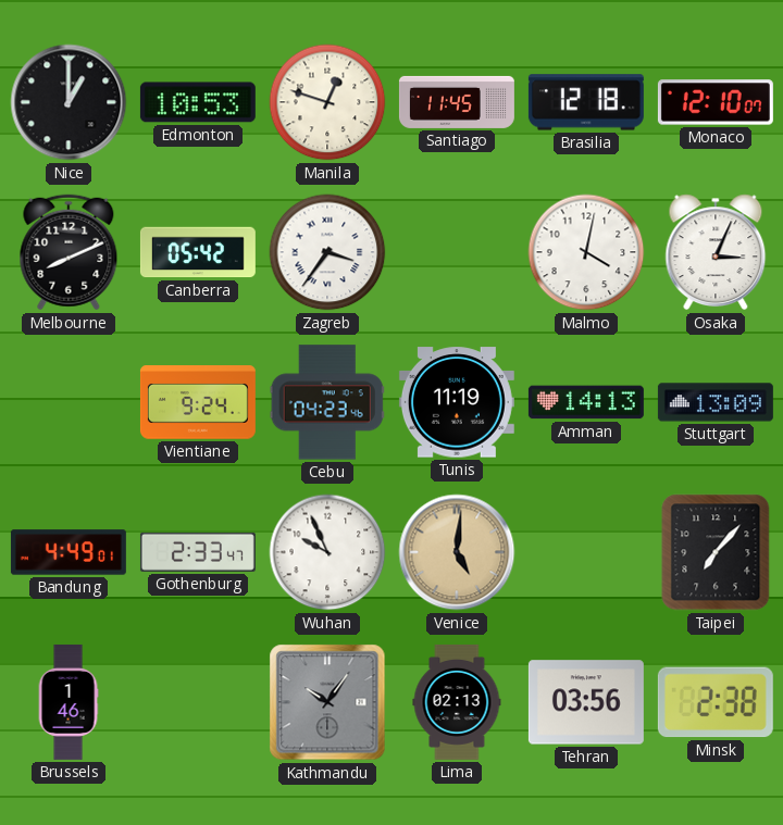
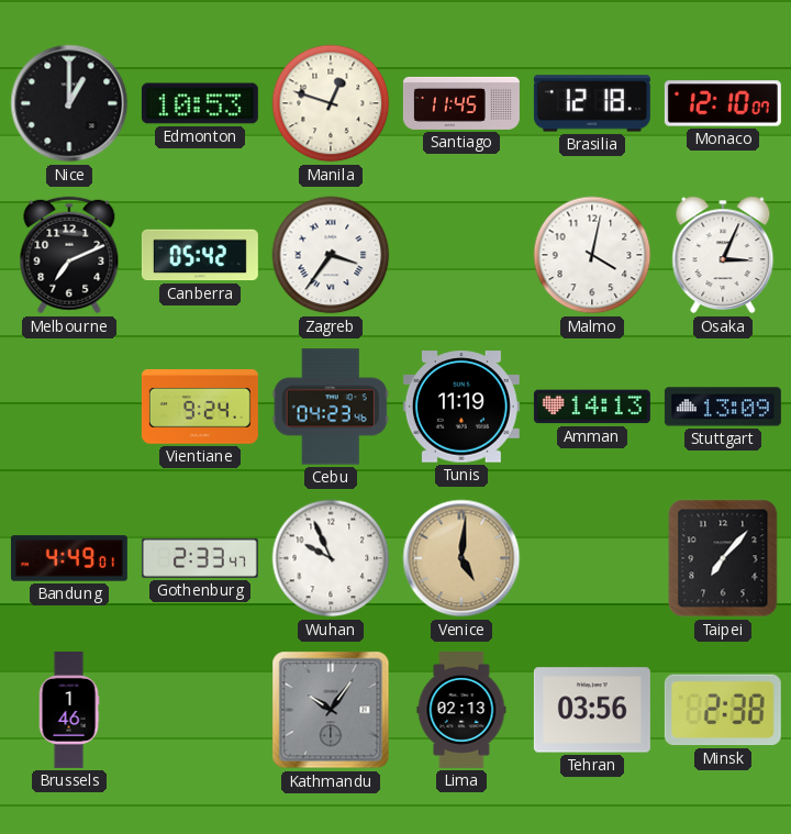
Melbourne: 8:11 -> 7:11 (69, 255)
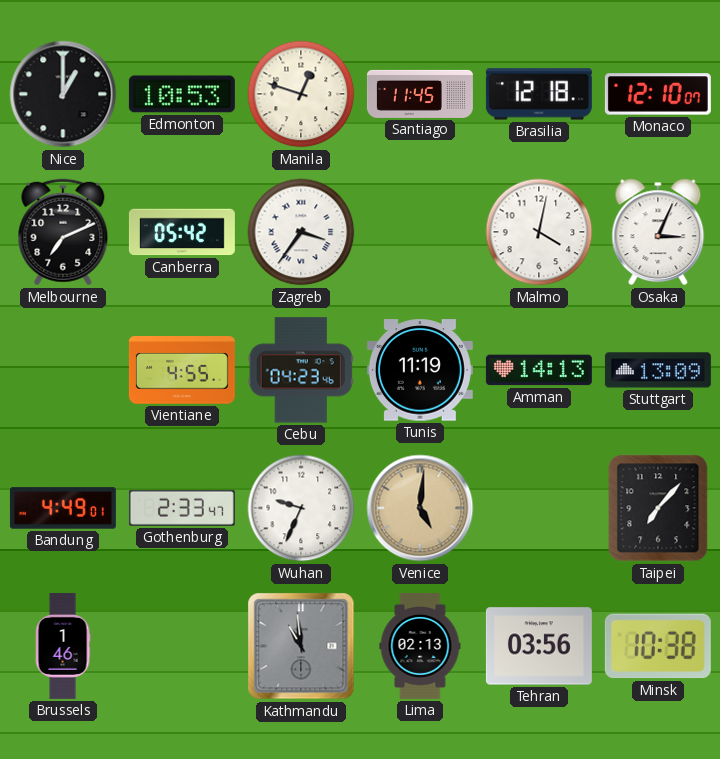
Vientiane: 9:24 -> 4:55 (182, 370)
Wuhan: 9:56 -> 9:34 (301, 508)
Kathmandu: 10:06 -> 10:59 (301, 646)
Minsk: 2:38 -> 10:38 (658, 646)
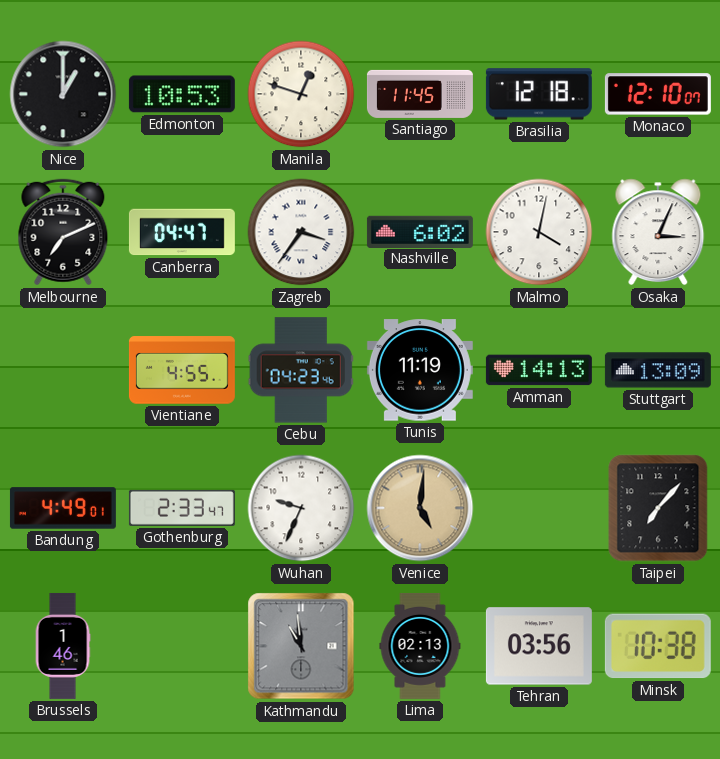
Canberra: 05:42 -> 04:47 (182, 232)
Nashville: none -> 6:02 (420, 231)
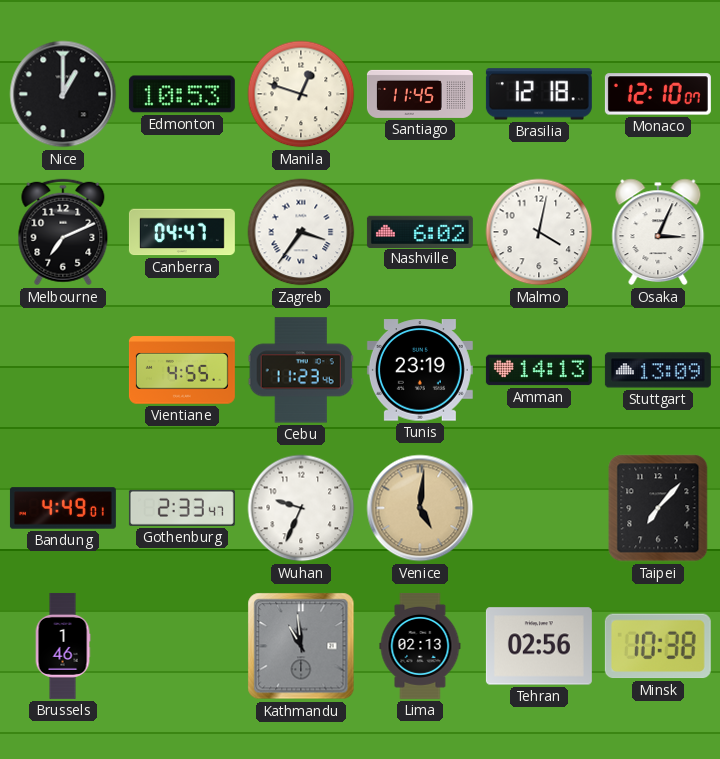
Cebu: 04:23 -> 11:23 (301, 370)
Tunis: 11:19 -> 23:19 (420, 370)
Tehran: 03:56 -> 02:56 (539, 646)
